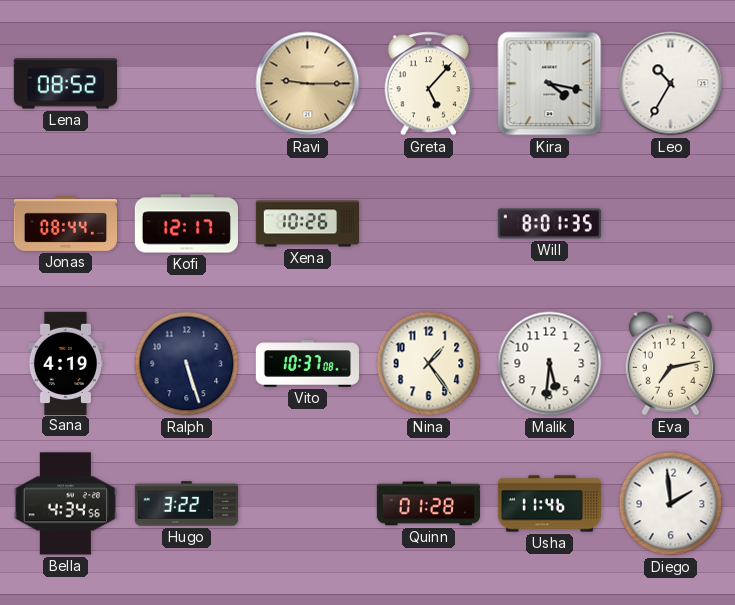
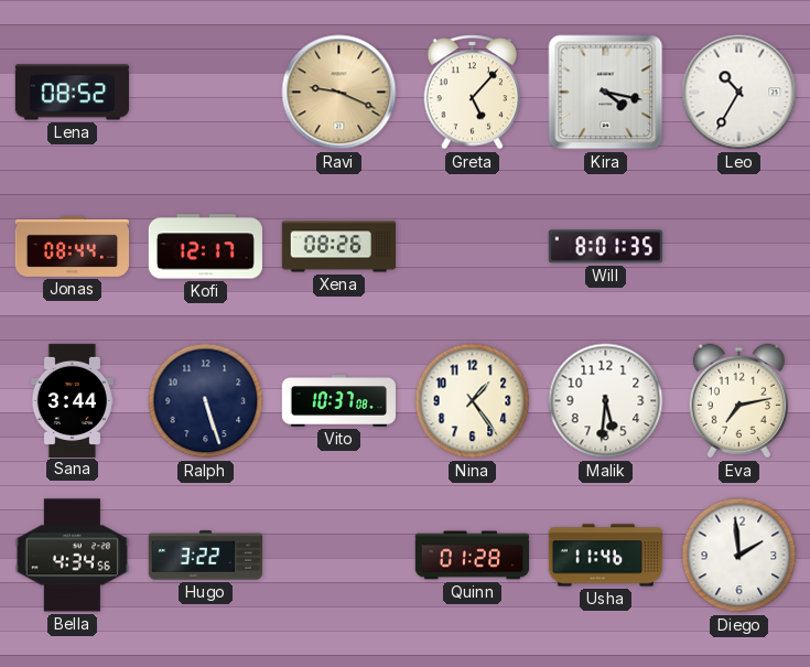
Ravi: 9:15 -> 9:19 (339, 93)
Xena: 10:26 -> 08:26 (338, 247)
Sana: 4:19 -> 3:44 (72, 400)
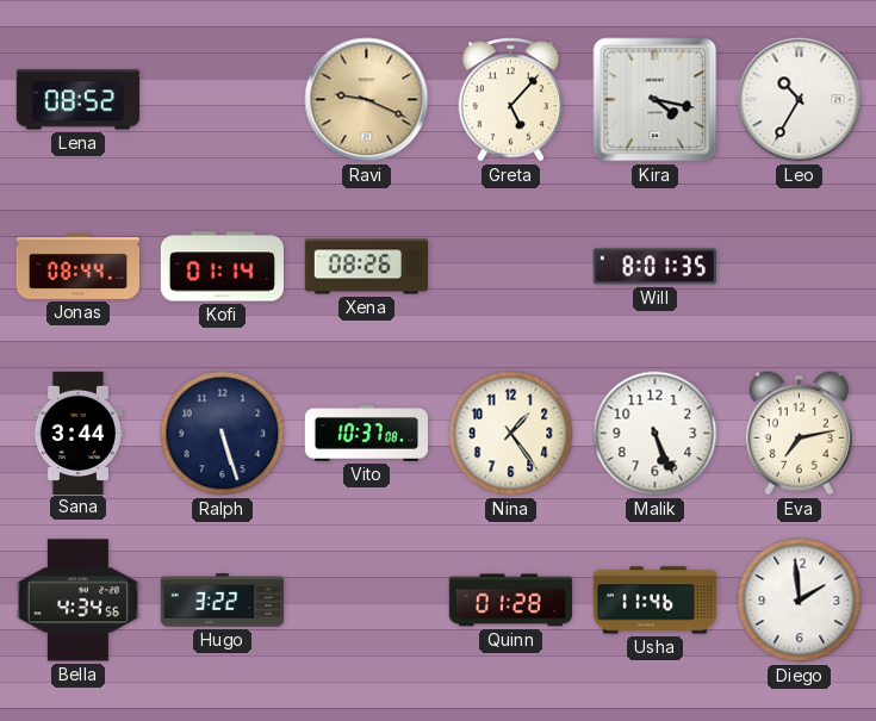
Kofi: 12:17 -> 01:14 (222, 267)
Malik: 5:31 -> 5:26 (656, 434)
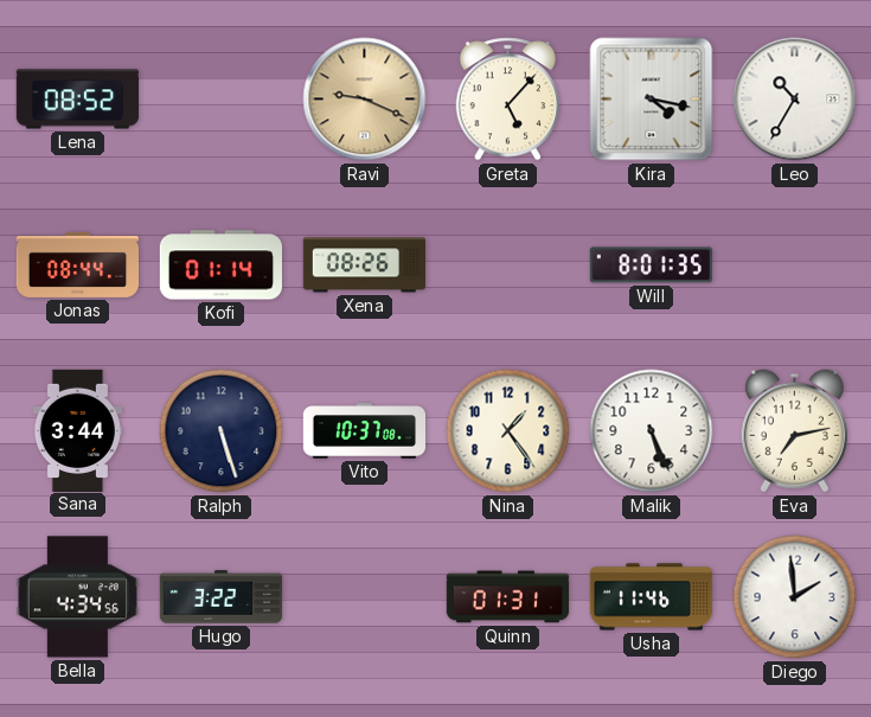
Quinn: 01:28 -> 01:31 (507, 597)
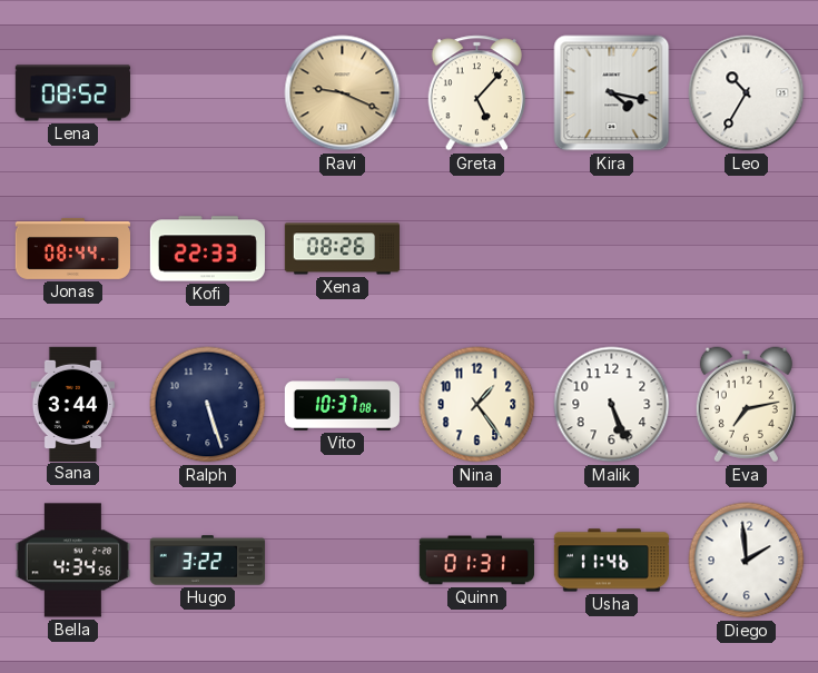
Kofi: 01:14 -> 22:33 (207, 249)
Will: 8:01 -> none (651, 265)
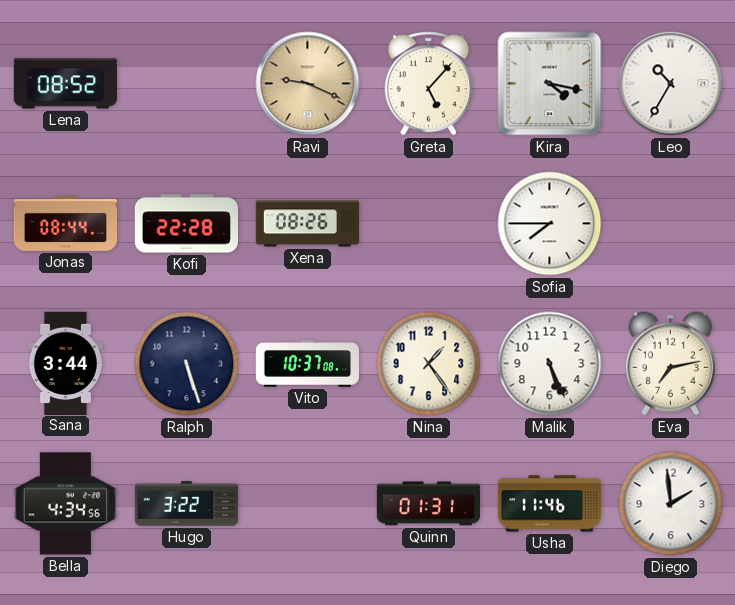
Kofi: 22:33 -> 22:28 (186, 224)
Sofia: none -> 7:45 (550, 224)
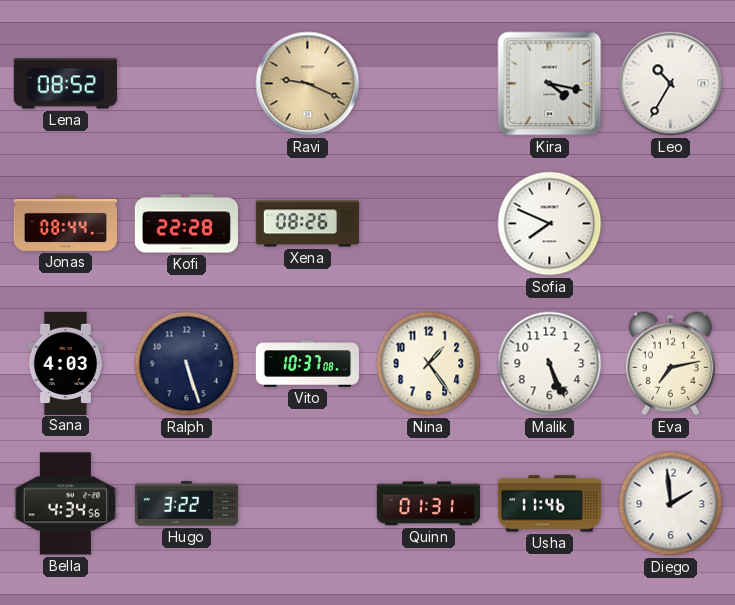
Greta: 5:07 -> none (429, 84)
Sofia: 7:45 -> 7:49 (550, 224)
Sana: 3:44 -> 4:03 (65, 363)
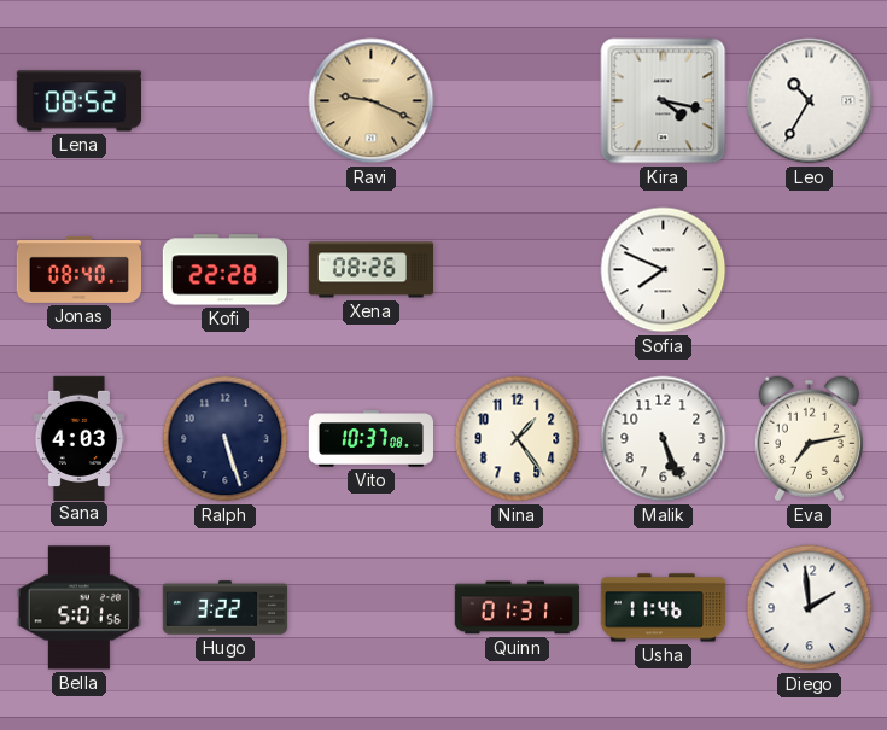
Jonas: 08:44 -> 08:40 (78, 269)
Bella: 4:34 -> 5:01 (78, 608)
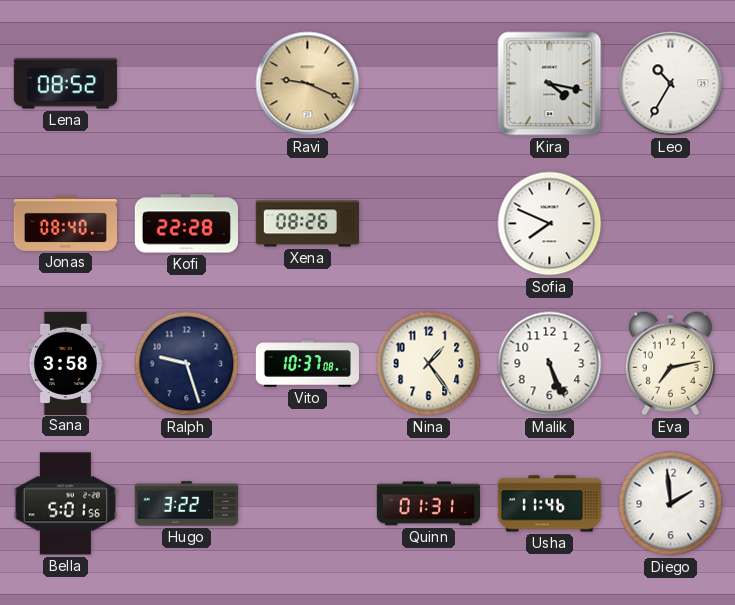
Sana: 4:03 -> 3:58 (65, 363)
Ralph: 5:27 -> 9:27 (187, 364)
